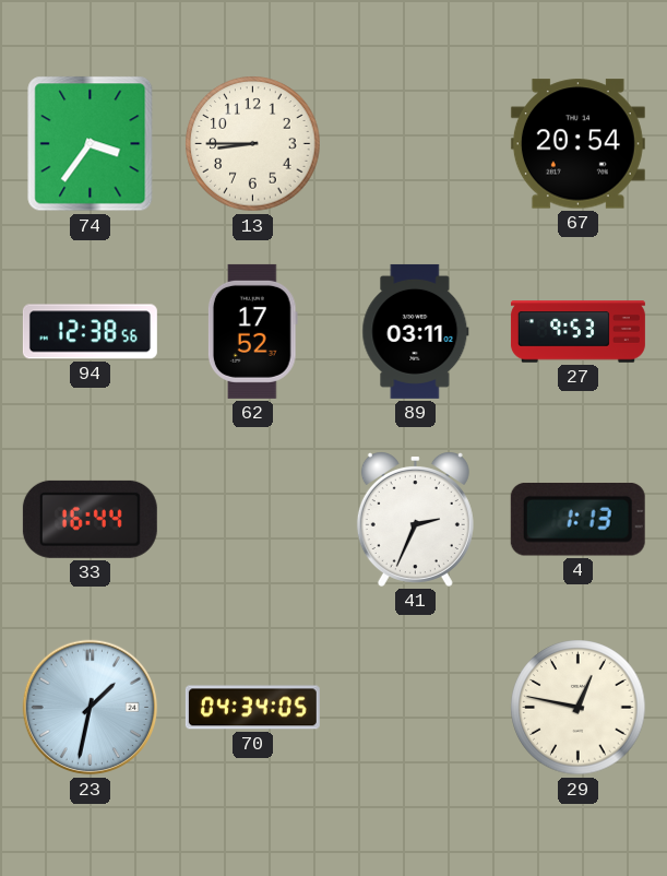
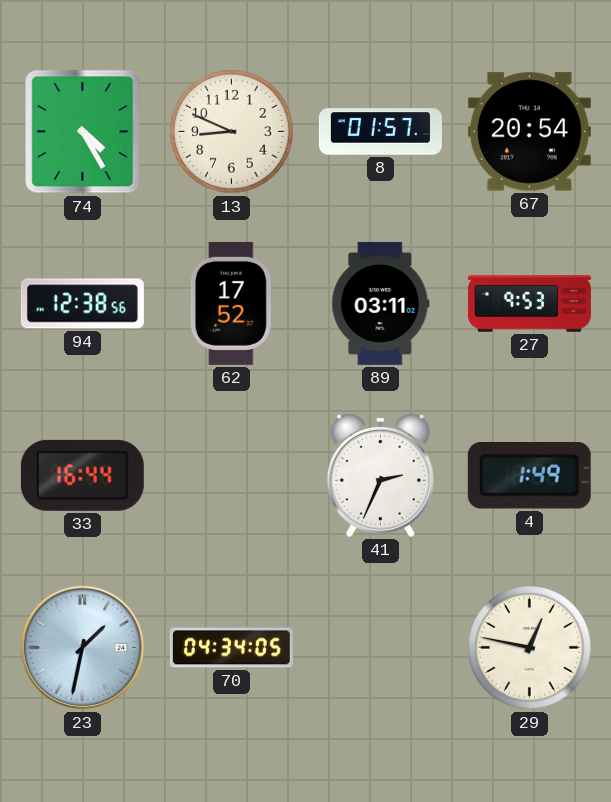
74: 3:36 -> 4:25 (83, 132)
13: 8:45 -> 8:49 (232, 132)
8: none -> 01:57 (380, 132)
4: 1:13 -> 1:49 (529, 476)
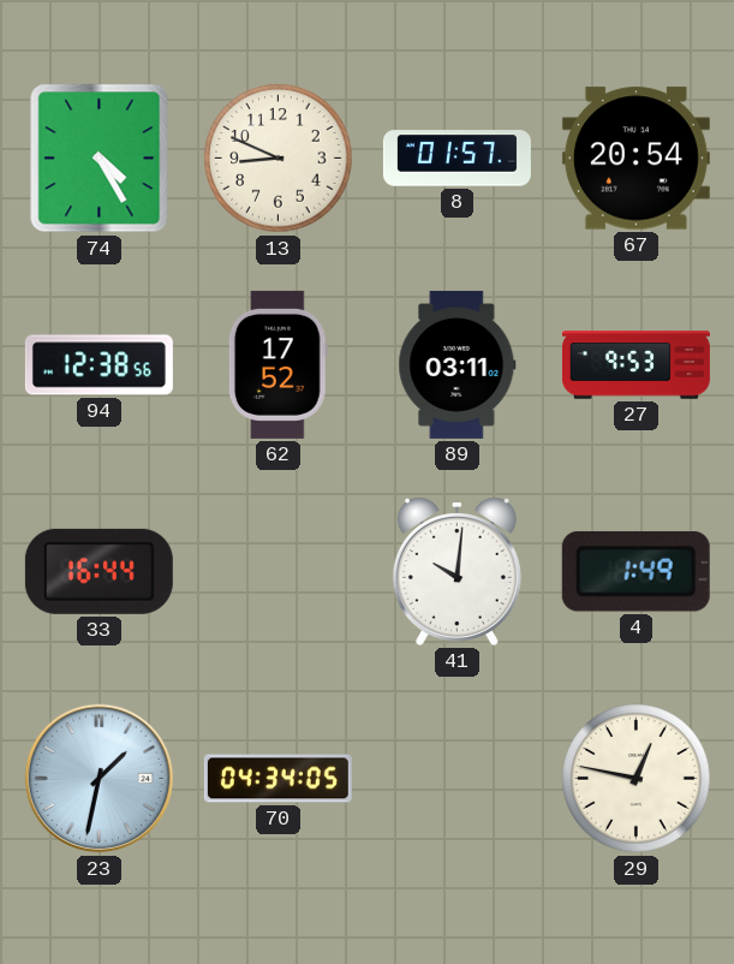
41: 2:34 -> 10:01 (456, 572)
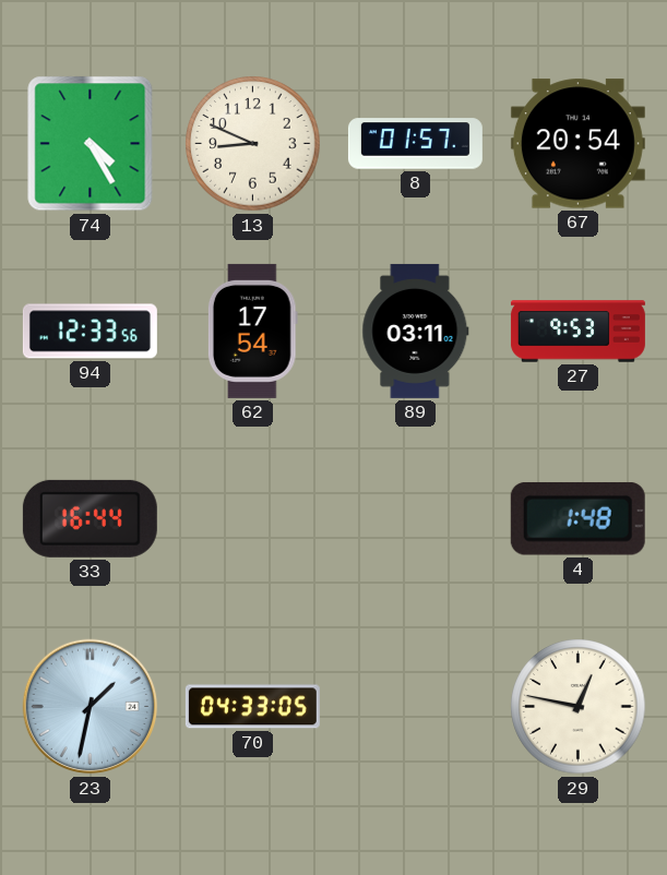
94: 12:38 -> 12:33 (90, 332)
62: 17:52 -> 17:54 (252, 331)
41: 10:01 -> none (456, 572)
4: 1:49 -> 1:48 (577, 519)
70: 04:34 -> 04:33 (252, 707)
